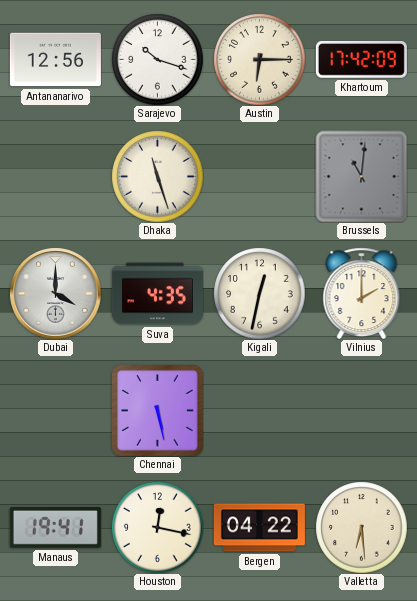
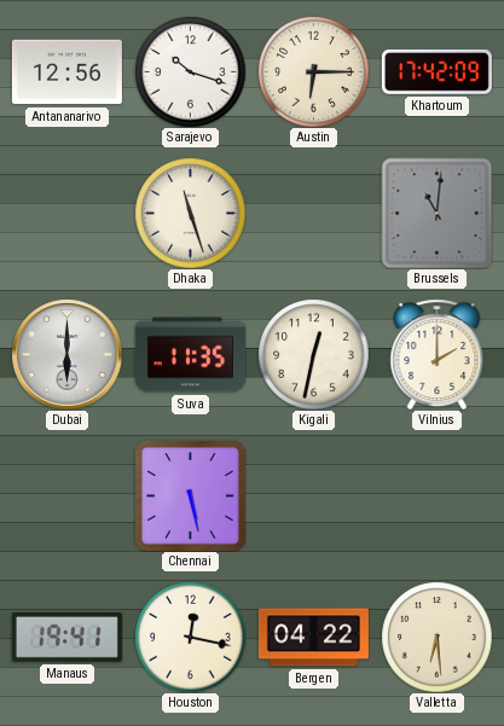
Dubai: 4:00 -> 6:00 (66, 354)
Suva: 4:35 -> 11:35 (190, 355)
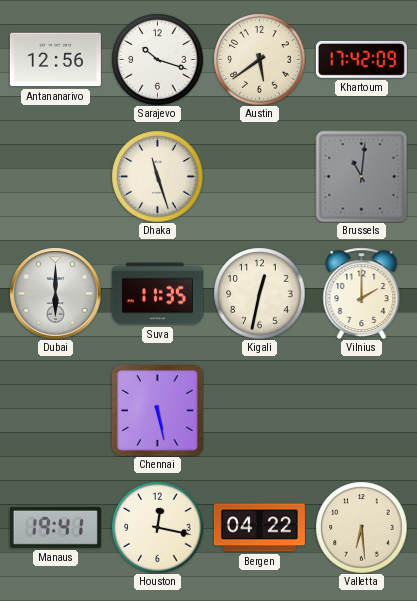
Austin: 6:15 -> 5:39 (259, 59)
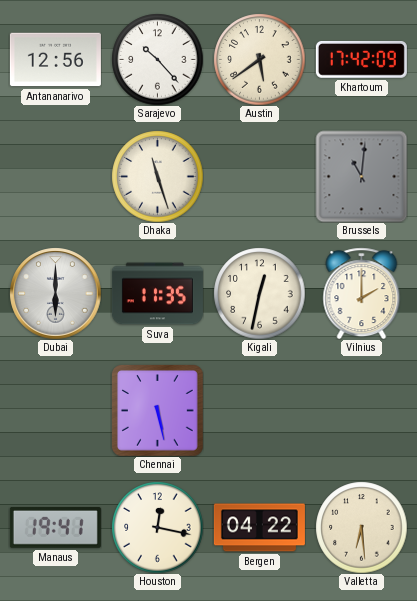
Sarajevo: 10:18 -> 10:23 (157, 59)
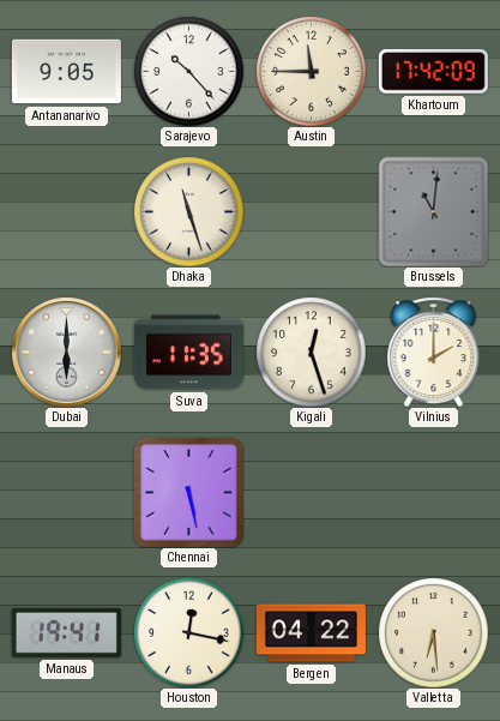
Antananarivo: 12:56 -> 9:05 (66, 72)
Austin: 5:39 -> 11:45 (311, 71)
Kigali: 12:32 -> 12:27 (311, 352)
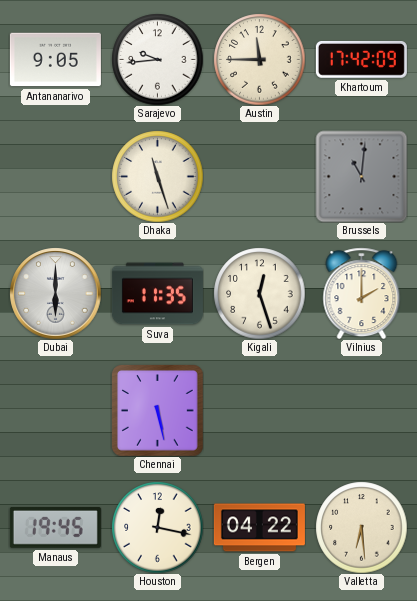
Sarajevo: 10:23 -> 9:44 (157, 59)
Manaus: 19:41 -> 19:45 (55, 527)
